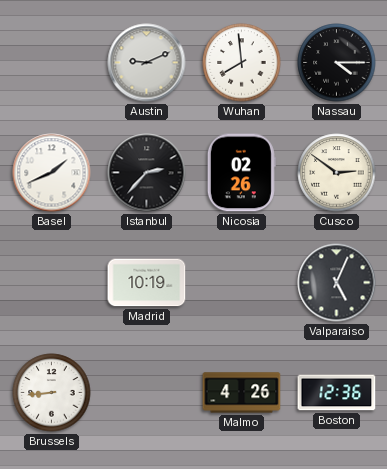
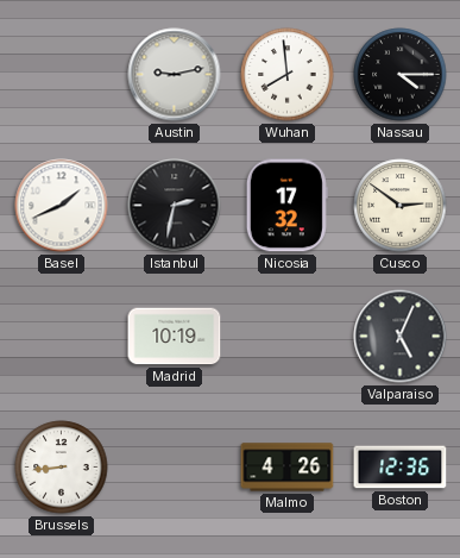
Austin: 9:11 -> 9:13 (175, 75)
Istanbul: 2:37 -> 2:32 (175, 206)
Nicosia: 02:26 -> 17:32 (286, 206)
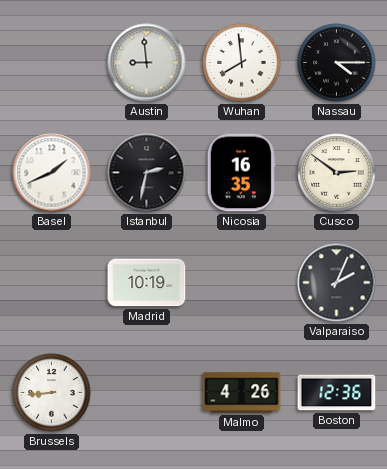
Austin: 9:13 -> 8:59 (147, 63)
Nicosia: 17:32 -> 16:35 (241, 173)
Valparaiso: 5:04 -> 2:04 (337, 283)
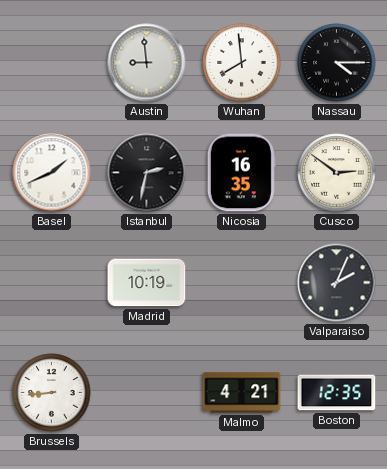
Malmo: 4:26 -> 4:21 (242, 393)
Boston: 12:36 -> 12:35 (337, 393)
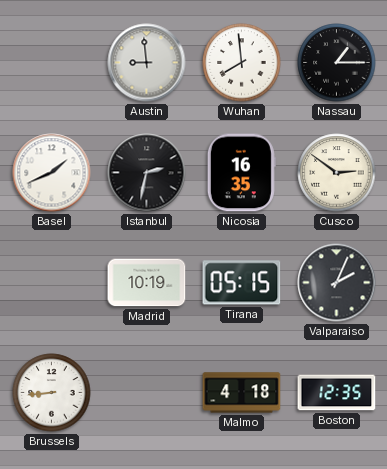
Nassau: 4:15 -> 1:15 (337, 63)
Tirana: none -> 05:15 (242, 283)
Malmo: 4:21 -> 4:18 (242, 393)
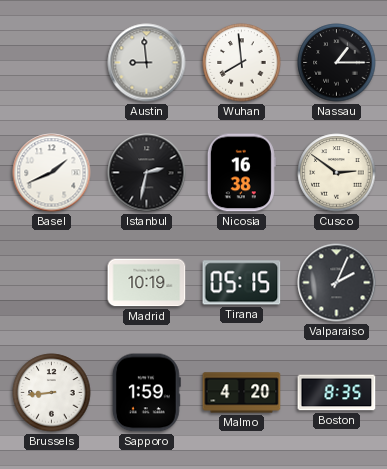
Nicosia: 16:35 -> 16:38 (241, 173)
Sapporo: none -> 1:59 (146, 393)
Malmo: 4:18 -> 4:20 (242, 393)
Boston: 12:35 -> 8:35 (337, 393)
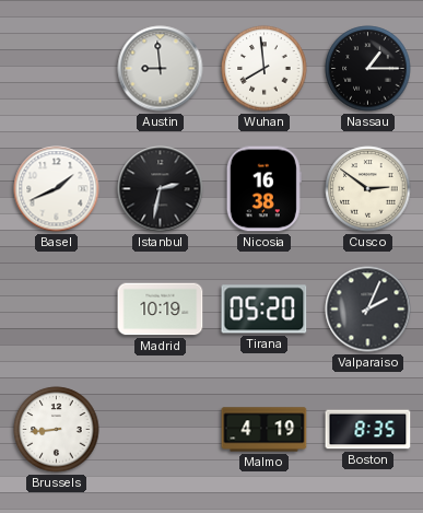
Tirana: 05:15 -> 05:20 (265, 310)
Sapporo: 1:59 -> none (146, 393)
Malmo: 4:20 -> 4:19 (265, 430)
